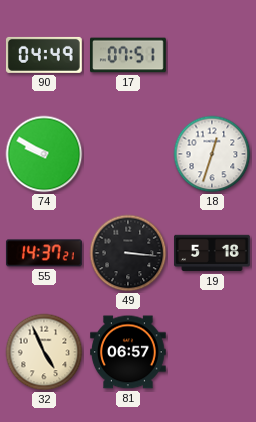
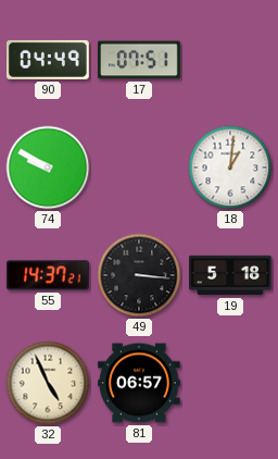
18: 12:33 -> 1:01 (230, 168)
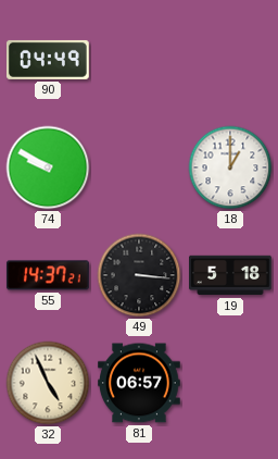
17: 07:51 -> none (140, 60)
18: 1:01 -> 1:00 (230, 168)
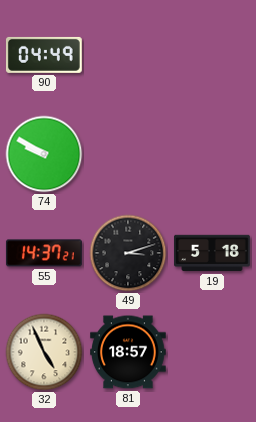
18: 1:00 -> none (230, 168)
49: 3:16 -> 3:12 (128, 253)
81: 06:57 -> 18:57 (129, 352)
